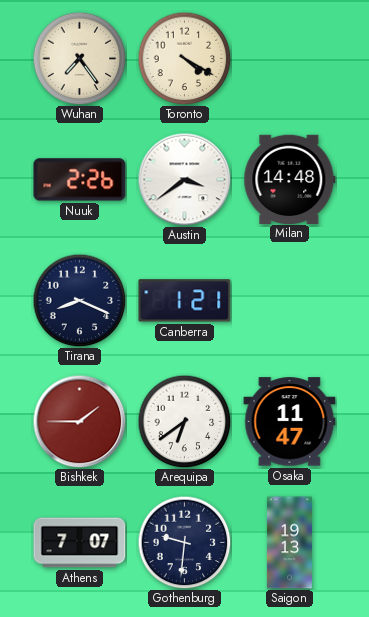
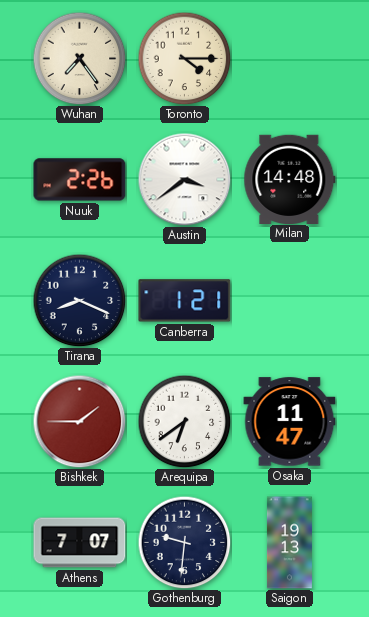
Toronto: 4:20 -> 4:15 (184, 58)
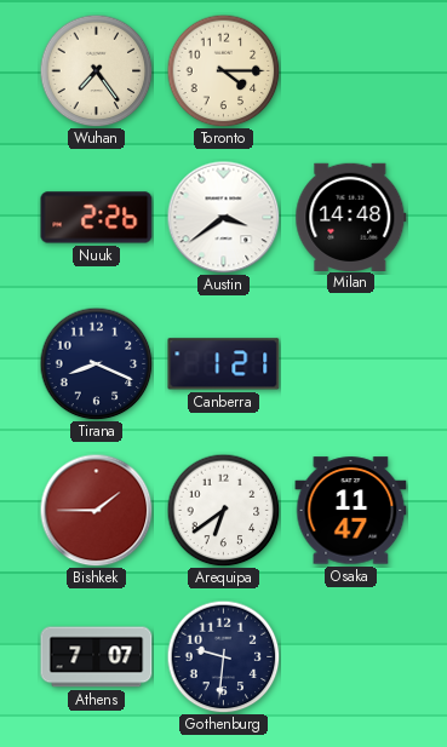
Saigon: 19:13 -> none (289, 543)
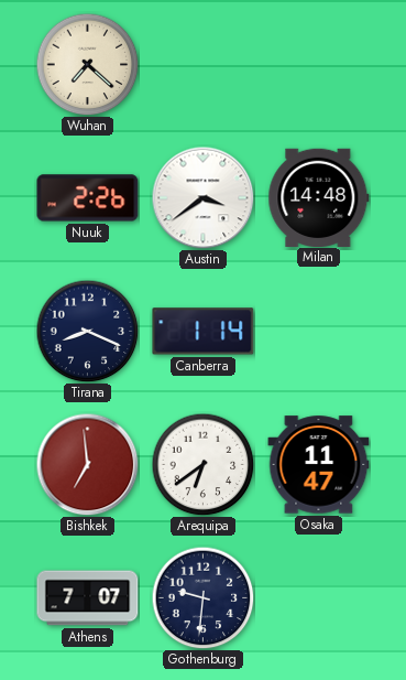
Wuhan: 7:24 -> 7:22 (87, 64)
Toronto: 4:15 -> none (223, 70)
Canberra: 1:21 -> 1:14 (204, 332)
Bishkek: 1:45 -> 6:59 (87, 464)
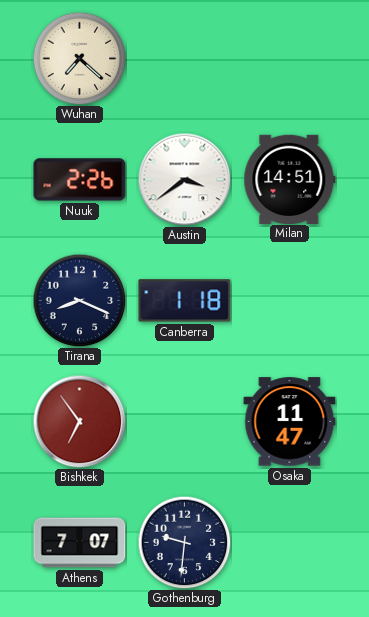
Milan: 14:48 -> 14:51 (290, 179)
Canberra: 1:14 -> 1:18 (185, 301)
Bishkek: 6:59 -> 6:54 (79, 421)
Arequipa: 6:39 -> none (202, 464)
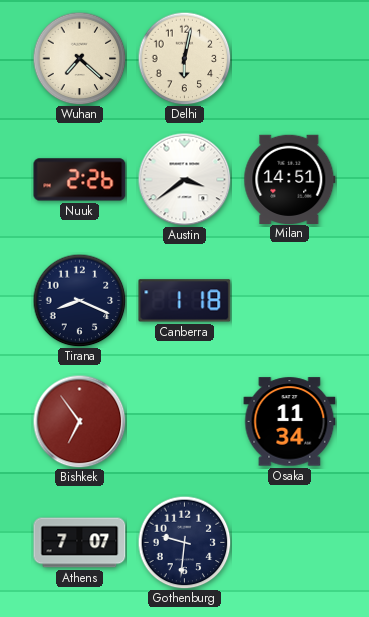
Delhi: none -> 6:02 (184, 58)
Osaka: 11:47 -> 11:34 (290, 422)
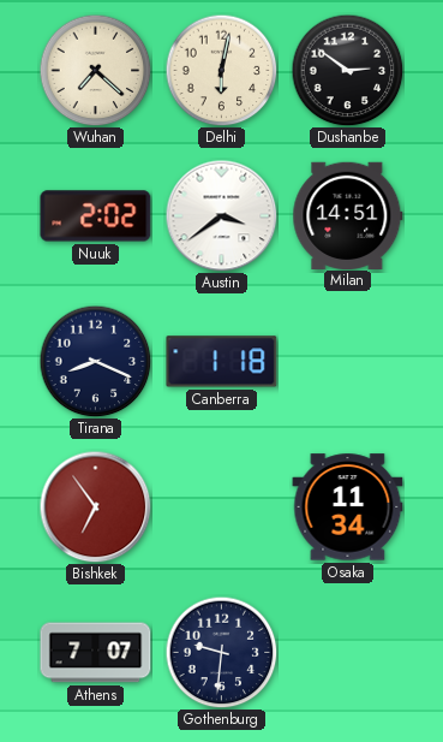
Dushanbe: none -> 2:51 (347, 70)
Nuuk: 2:26 -> 2:02 (96, 216)
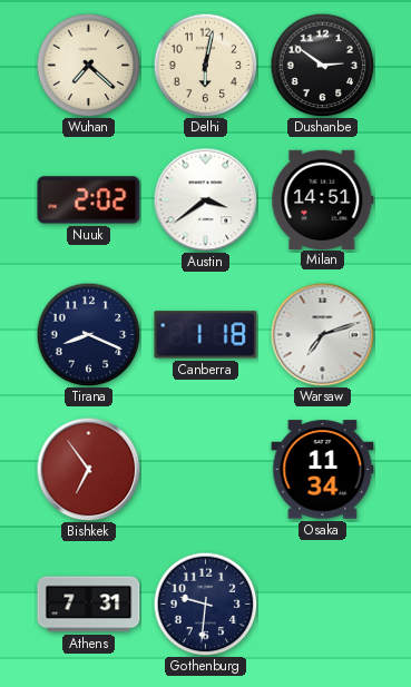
Warsaw: none -> 7:12 (322, 334)
Athens: 7:07 -> 7:31 (89, 605)
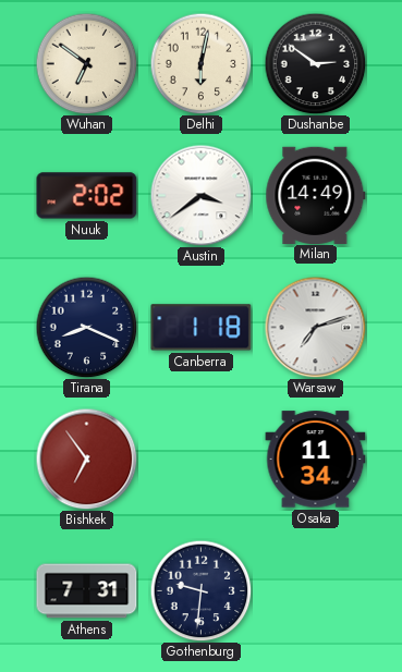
Wuhan: 7:22 -> 6:51 (86, 63)
Milan: 14:51 -> 14:49 (316, 195)
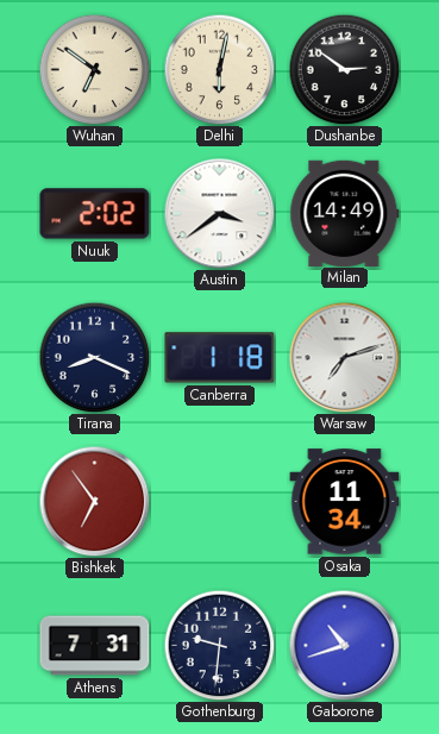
Gaborone: none -> 10:42 (344, 645)
